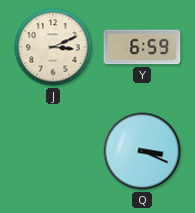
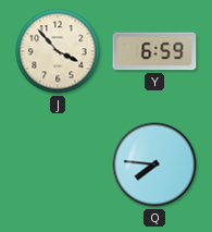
J: 3:11 -> 3:53 (58, 51)
Q: 3:19 -> 7:46 (154, 164)
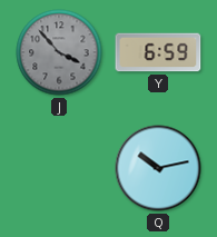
J dial: cream -> grey (59, 52)
Q: 7:46 -> 10:13 (158, 168)
